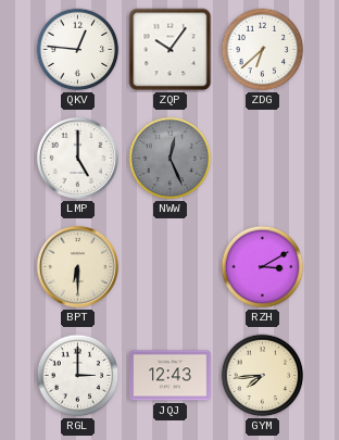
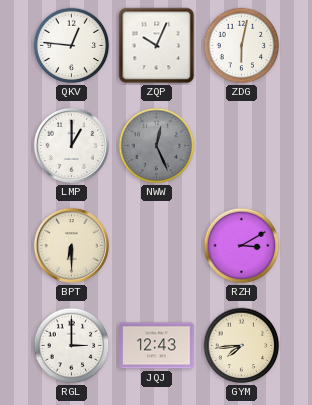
ZQP: 10:06 -> 10:04 (157, 46)
ZDG: 6:38 -> 6:02 (242, 46)
LMP: 5:00 -> 1:00 (71, 145)
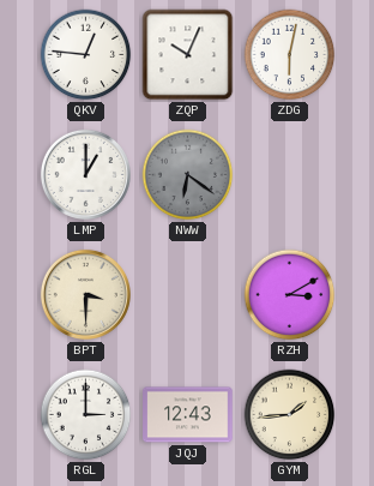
NWW: 12:26 -> 6:21 (188, 175)
BPT: 6:30 -> 3:30 (85, 294)
GYM: 7:44 -> 1:44 (290, 415)
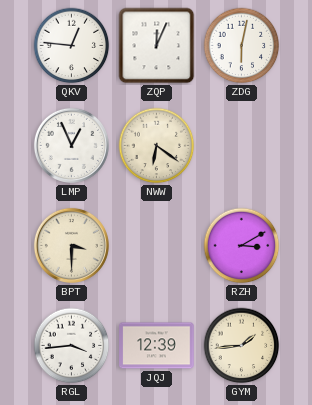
ZQP: 10:04 -> 12:04 (157, 46)
LMP: 1:00 -> 12:56 (71, 145)
NWW dial: grey -> cream (157, 146)
RGL: 3:00 -> 3:44 (72, 346)
JQJ: 12:43 -> 12:39 (157, 346)
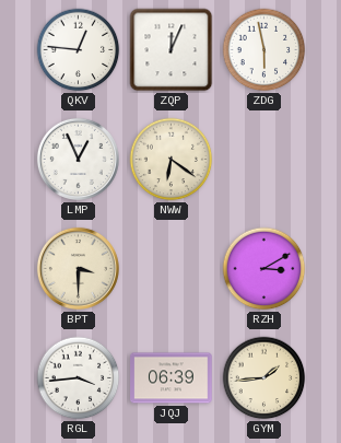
ZDG: 6:02 -> 5:58 (264, 50)
JQJ: 12:39 -> 06:39 (172, 378)
